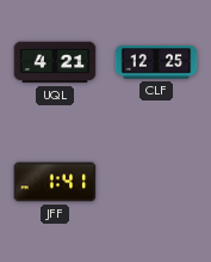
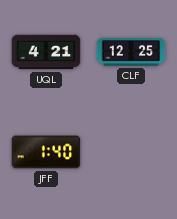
JFF: 1:41 -> 1:40 (46, 152)
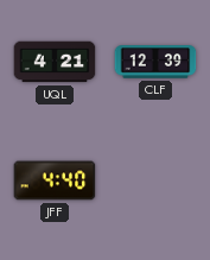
CLF: 12:25 -> 12:39 (155, 62)
JFF: 1:40 -> 4:40 (55, 180)
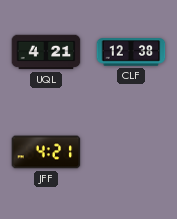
CLF: 12:39 -> 12:38 (131, 52)
JFF: 4:40 -> 4:21 (46, 152)
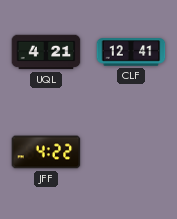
CLF: 12:38 -> 12:41 (131, 52)
JFF: 4:21 -> 4:22 (46, 152)
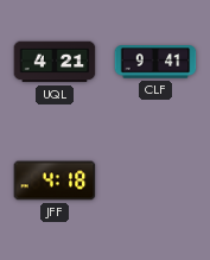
CLF: 12:41 -> 9:41 (155, 62)
JFF: 4:22 -> 4:18 (55, 180)
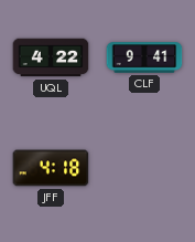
UQL: 4:21 -> 4:22 (51, 57)
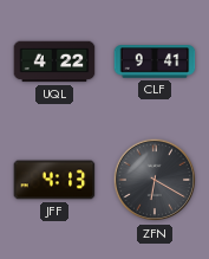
JFF: 4:18 -> 4:13 (54, 180)
ZFN: none -> 6:20 (155, 180)
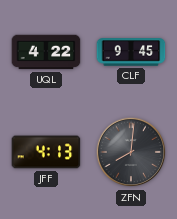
CLF: 9:41 -> 9:45 (131, 52)
ZFN: 6:20 -> 8:01 (131, 152)
